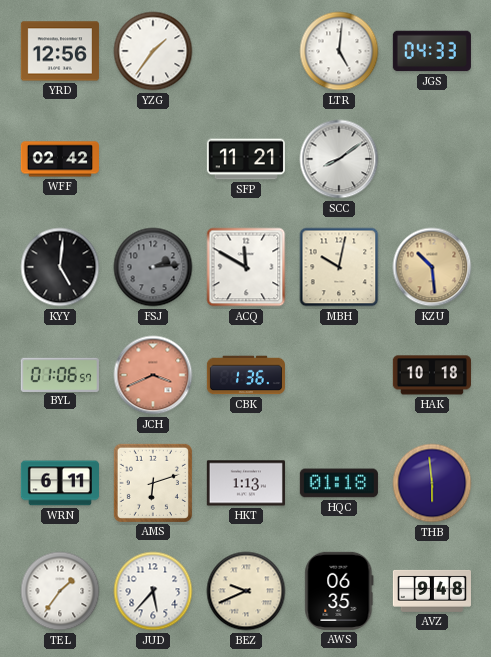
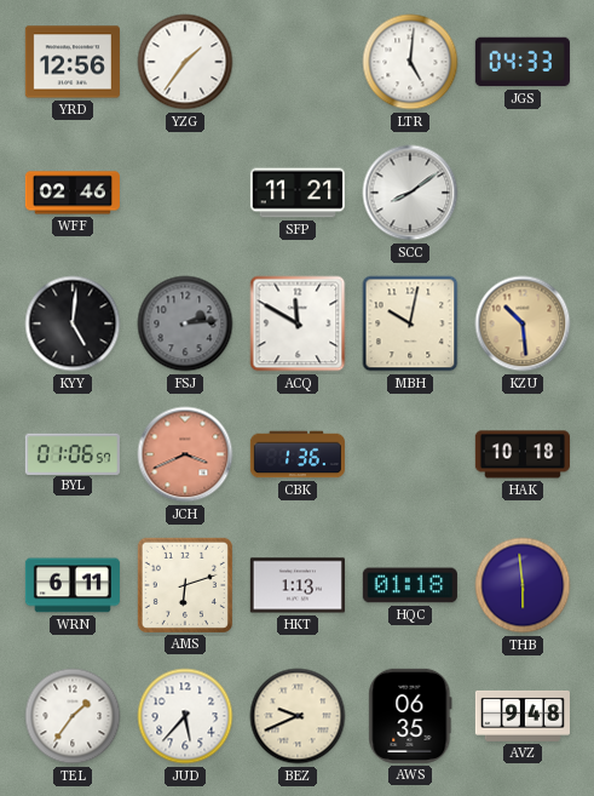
WFF: 02:42 -> 02:46 (73, 193)
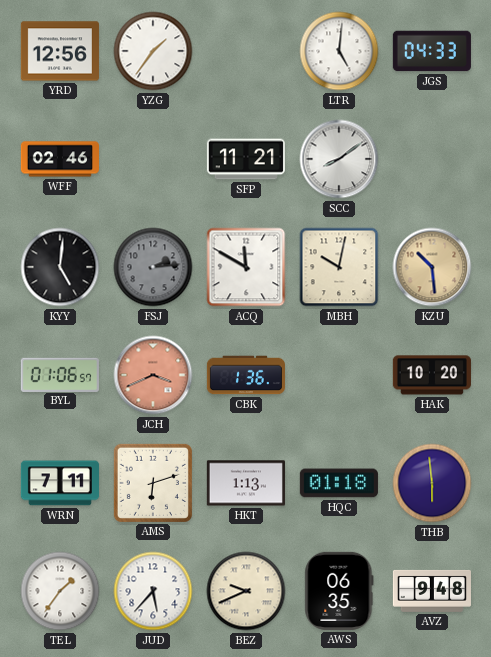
HAK: 10:18 -> 10:20 (432, 375)
WRN: 6:11 -> 7:11 (60, 483)
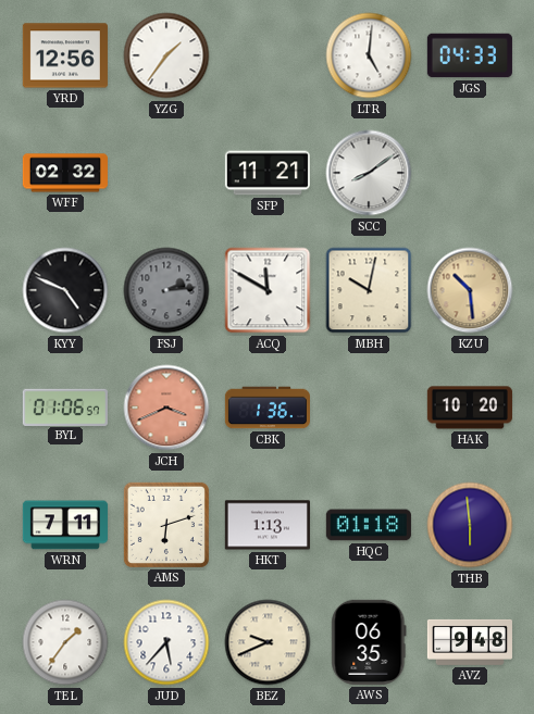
WFF: 02:46 -> 02:32 (65, 173)
KYY: 5:01 -> 4:49 (65, 290)
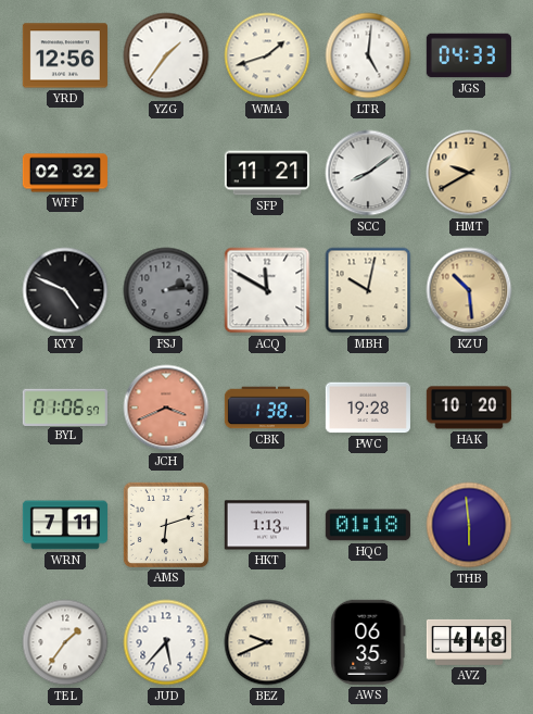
WMA: none -> 1:42 (267, 55)
HMT: none -> 9:40 (469, 173)
CBK: 1:36 -> 1:38 (267, 408)
PWC: none -> 19:28 (368, 408)
AVZ: 9:48 -> 4:48 (469, 642)
